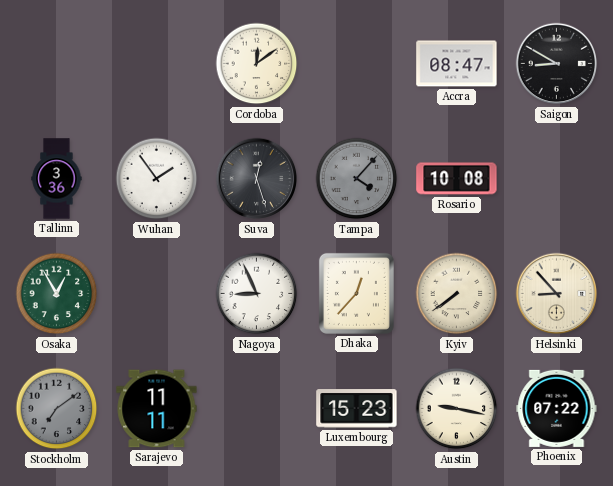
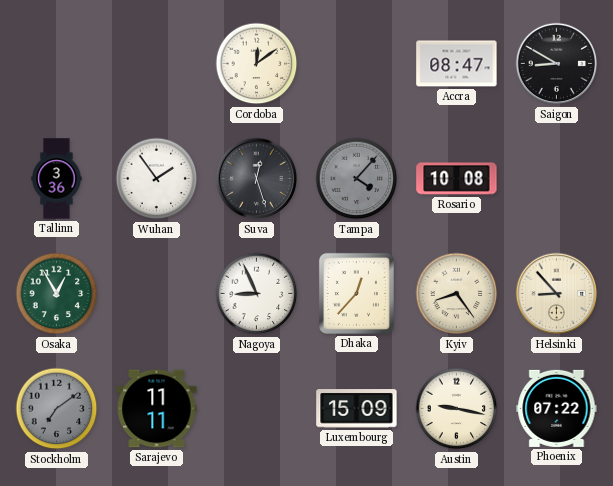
Kyiv: 7:39 -> 8:24 (457, 294)
Luxembourg: 15:23 -> 15:09 (357, 409)
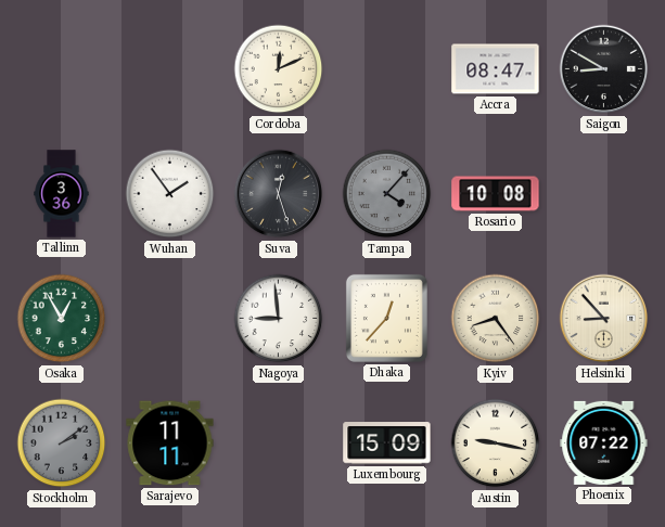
Cordoba: 12:09 -> 12:11 (279, 69)
Nagoya: 8:56 -> 8:59 (279, 319)
Stockholm: 7:09 -> 2:09 (62, 444)
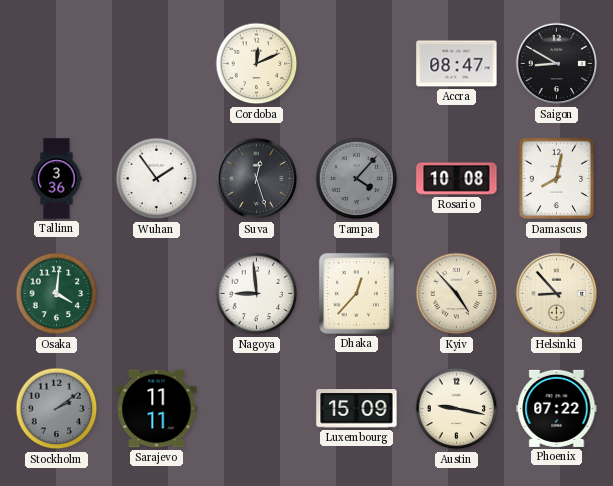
Damascus: none -> 8:02 (557, 179)
Osaka: 12:55 -> 4:01 (57, 294)
Kyiv: 8:24 -> 4:53 (457, 294)
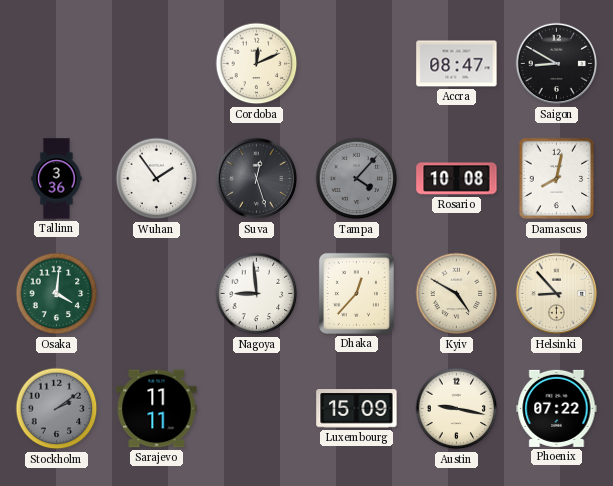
Kyiv: 4:53 -> 4:50 (457, 294)
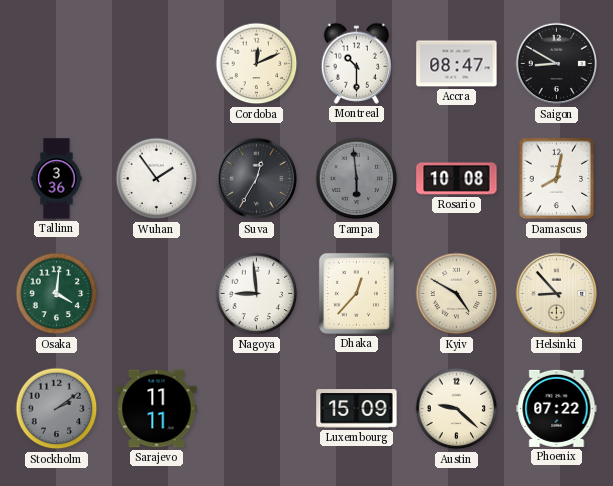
Montreal: none -> 10:30 (357, 63)
Suva: 12:27 -> 12:35 (257, 179)
Tampa: 4:07 -> 5:59 (357, 179)
Austin: 9:17 -> 9:22 (457, 409)
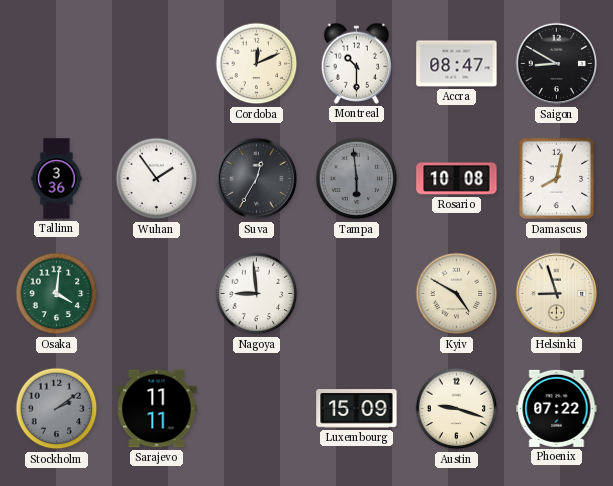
Dhaka: 12:37 -> none (356, 293)
Helsinki: 8:53 -> 8:57 (557, 294)
Austin: 9:22 -> 9:18 (457, 409)
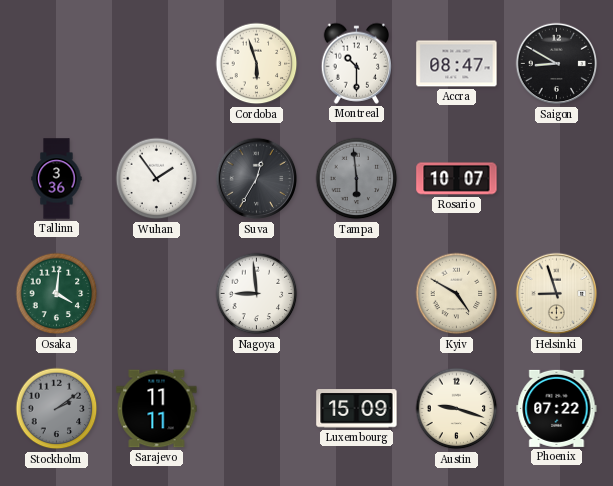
Cordoba: 12:11 -> 5:57 (257, 64)
Rosario: 10:08 -> 10:07 (457, 179)
Damascus: 8:02 -> none (557, 179)
